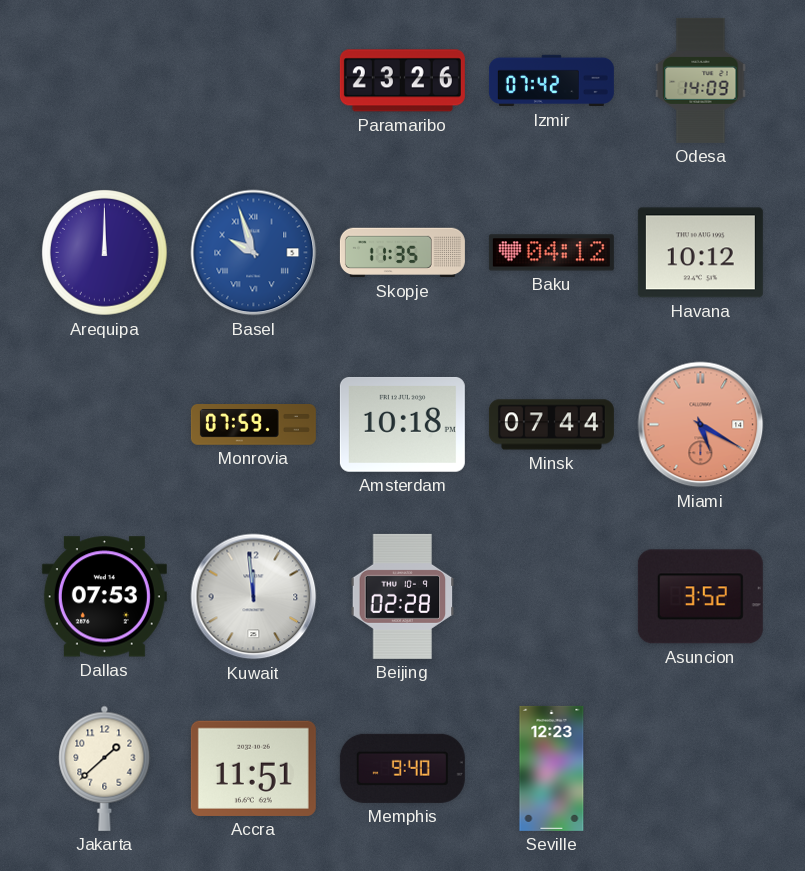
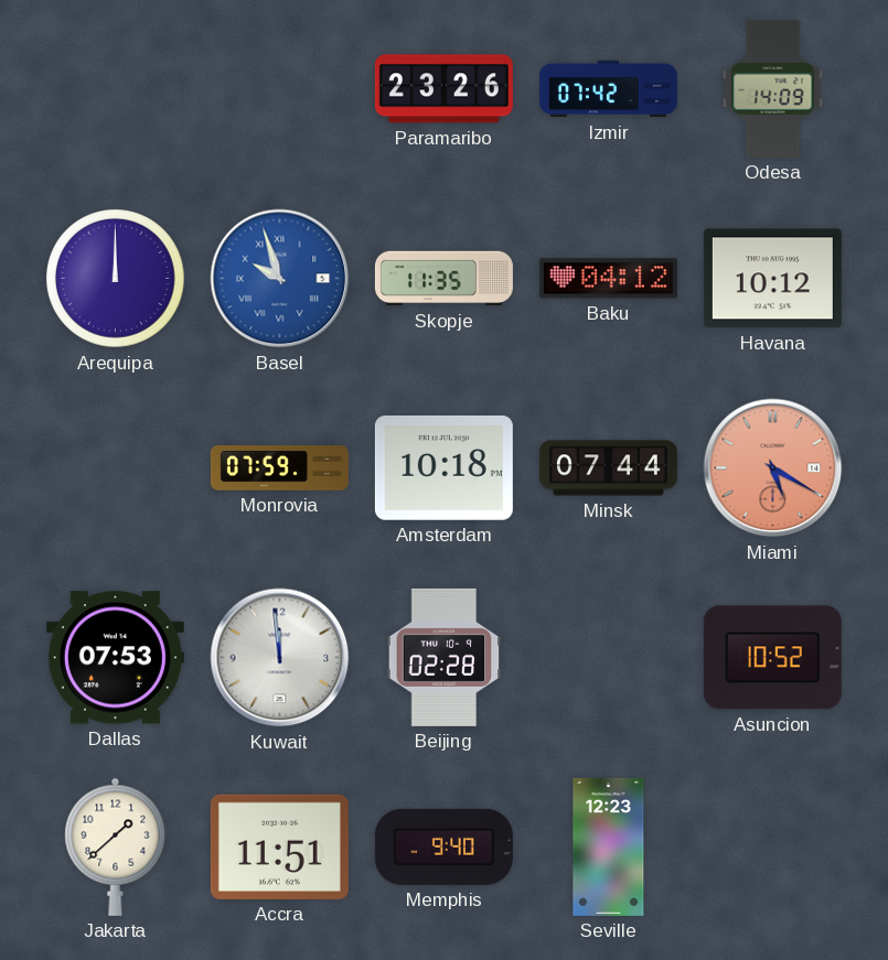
Asuncion: 3:52 -> 10:52 (772, 658)
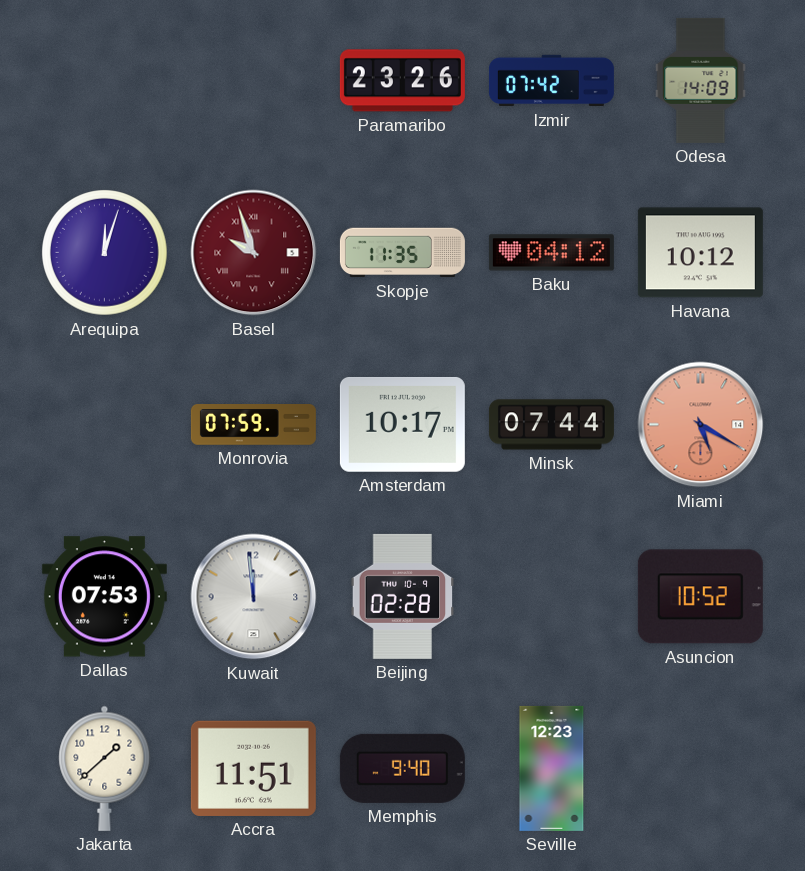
Arequipa: 12:00 -> 12:03 (105, 253)
Basel dial: blue -> burgundy (254, 253)
Amsterdam: 10:18 -> 10:17 (402, 424)
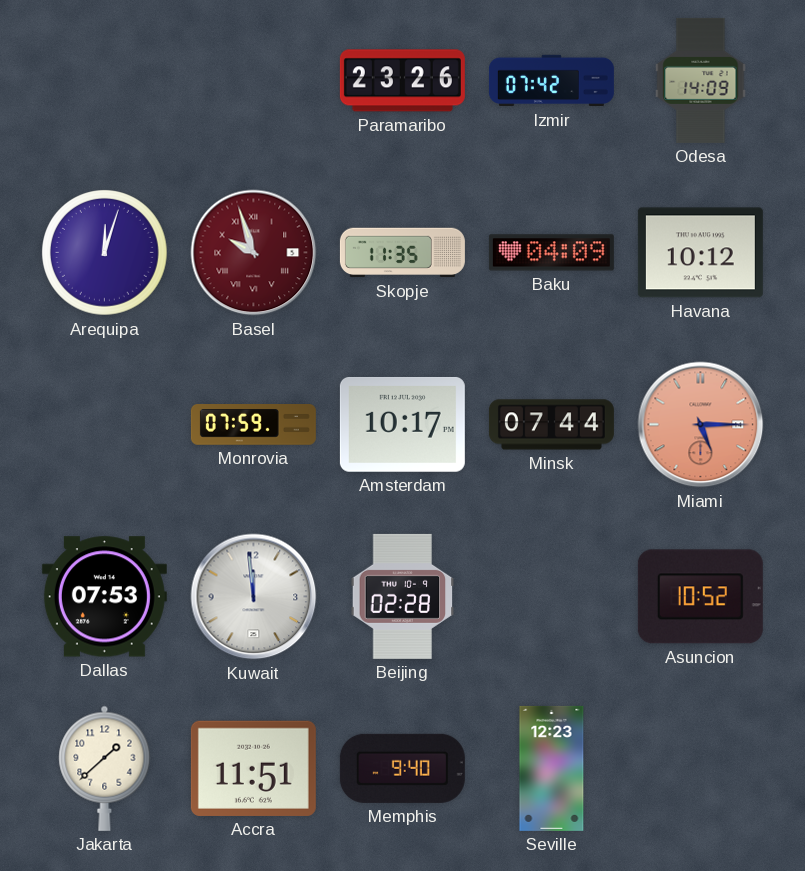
Baku: 04:12 -> 04:09 (551, 253)
Miami: 5:20 -> 5:15 (701, 425)
